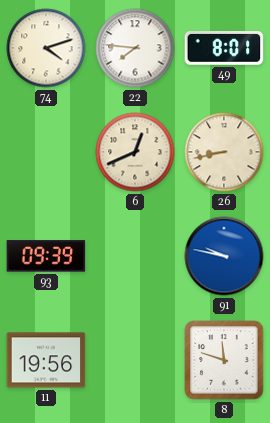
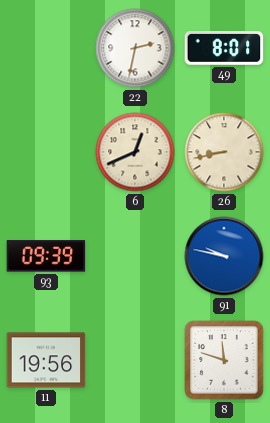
74: 4:12 -> none (46, 48)
22: 7:46 -> 2:32 (135, 48)
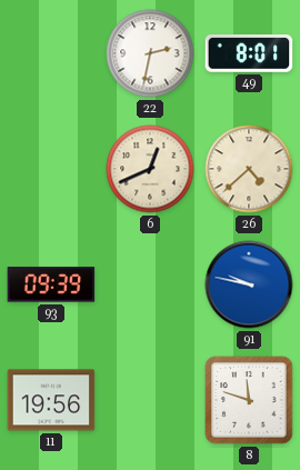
26: 8:43 -> 4:38 (249, 169)
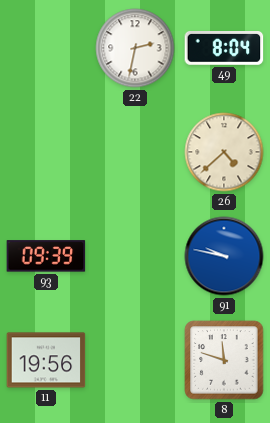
49: 8:01 -> 8:04 (224, 49)
6: 12:41 -> none (150, 169)
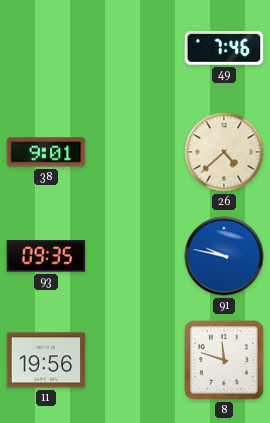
22: 2:32 -> none (135, 48)
49: 8:04 -> 7:46 (224, 49)
38: none -> 9:01 (46, 152)
93: 09:39 -> 09:35 (46, 256)
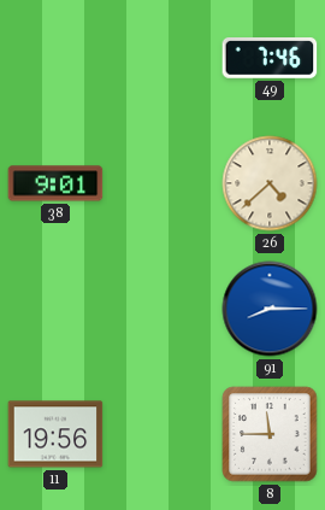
93: 09:35 -> none (46, 256)
91: 9:47 -> 8:15 (270, 309)
8: 11:48 -> 11:45 (270, 434)
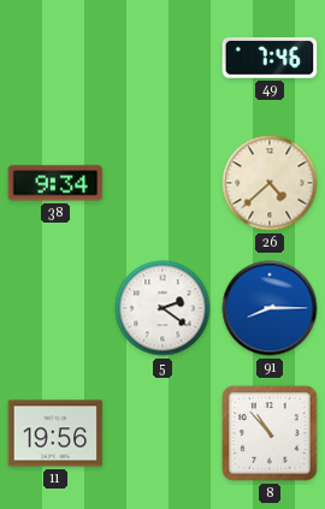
38: 9:01 -> 9:34 (55, 183)
5: none -> 2:21 (162, 308)
8: 11:45 -> 10:53 (270, 433)
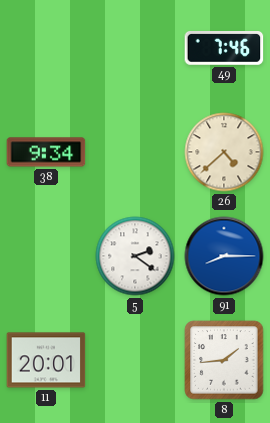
11: 19:56 -> 20:01 (46, 360)
8: 10:53 -> 1:44 (224, 360)
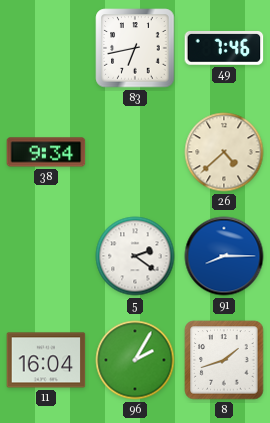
83: none -> 6:43 (135, 48)
11: 20:01 -> 16:04 (46, 360)
96: none -> 2:05 (135, 360)
8: 1:44 -> 1:42 (224, 360)
